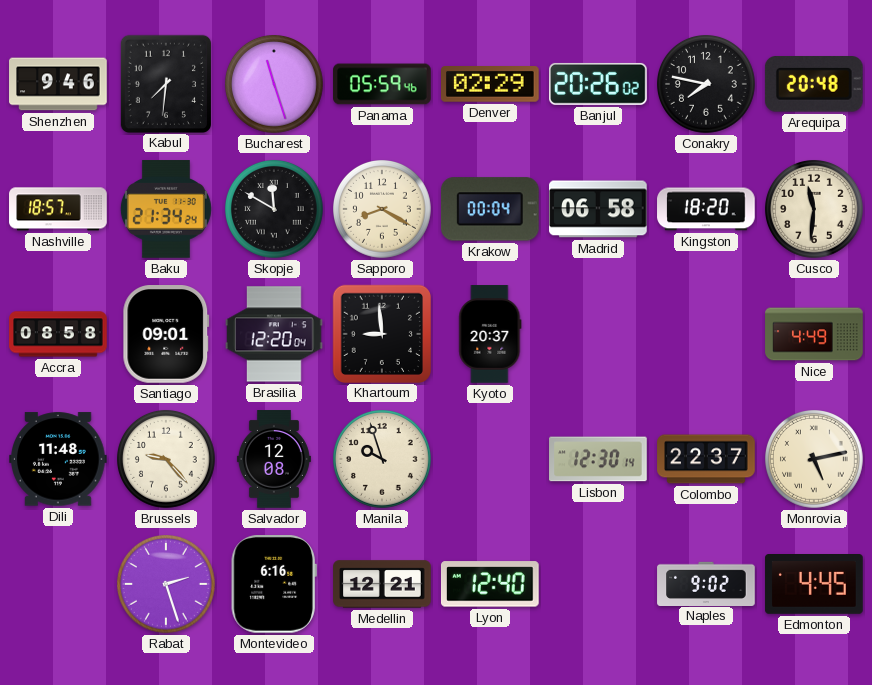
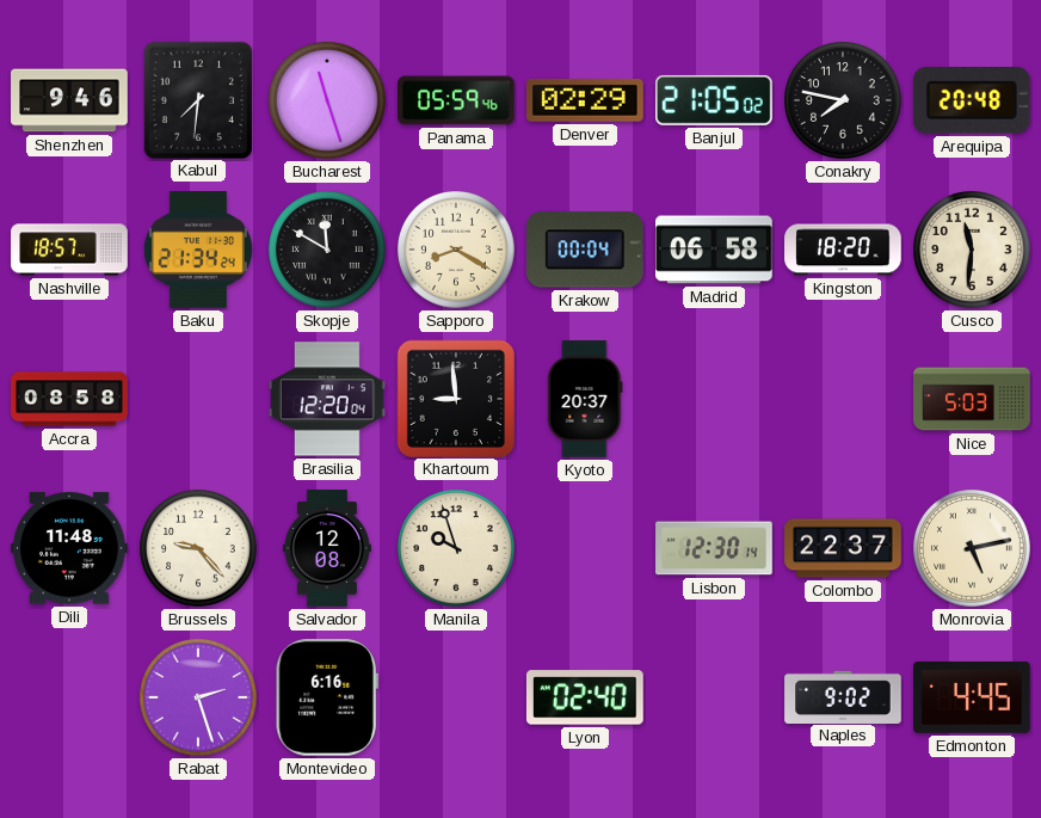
Banjul: 20:26 -> 21:05 (715, 100)
Santiago: 09:01 -> none (166, 335)
Nice: 4:49 -> 5:03 (972, 399)
Medellin: 12:21 -> none (382, 584)
Lyon: 12:40 -> 02:40 (585, 697)
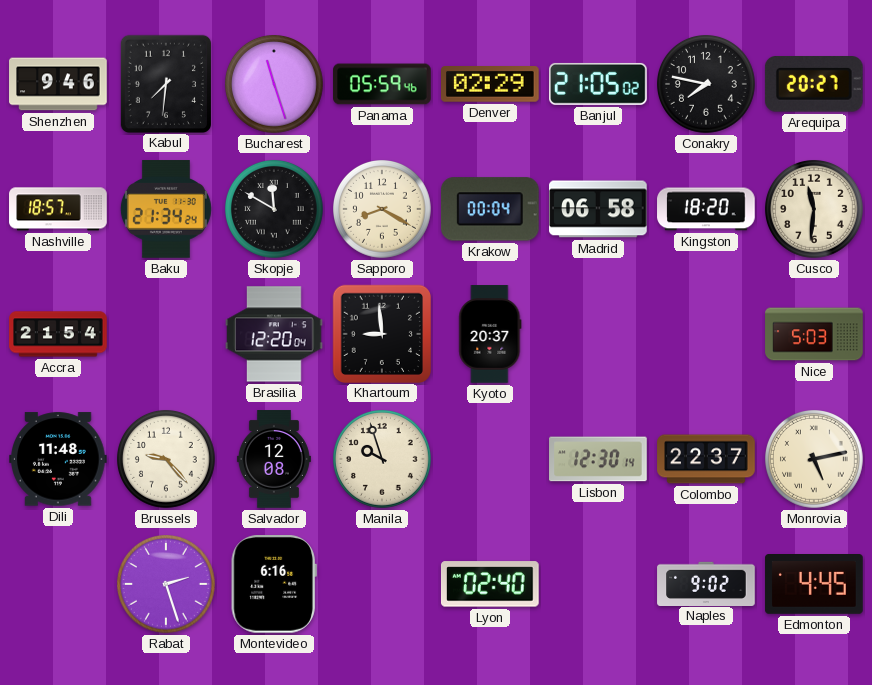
Arequipa: 20:48 -> 20:27 (814, 85)
Accra: 08:58 -> 21:54 (58, 334)
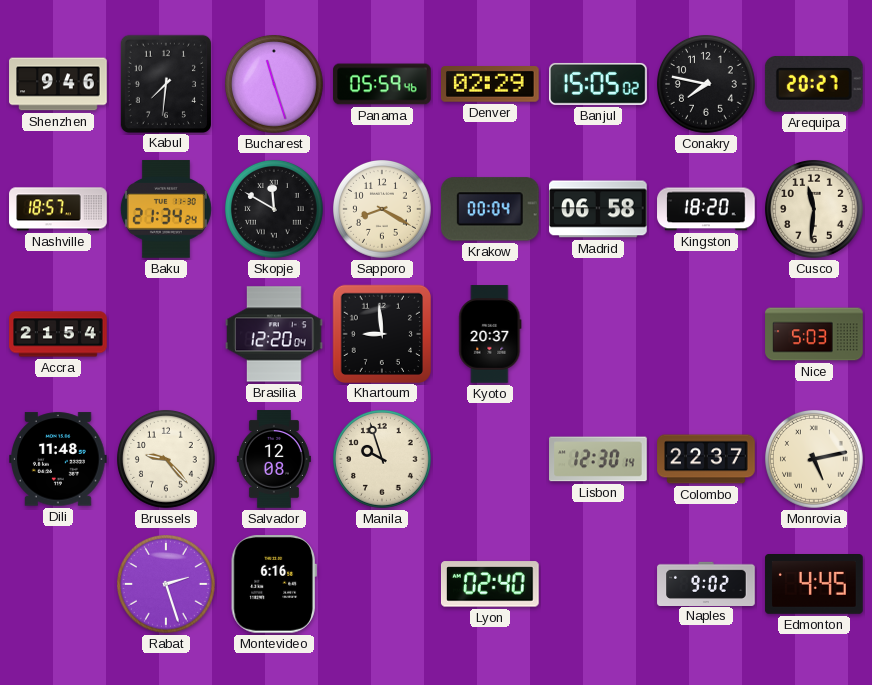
Banjul: 21:05 -> 15:05 (599, 84)
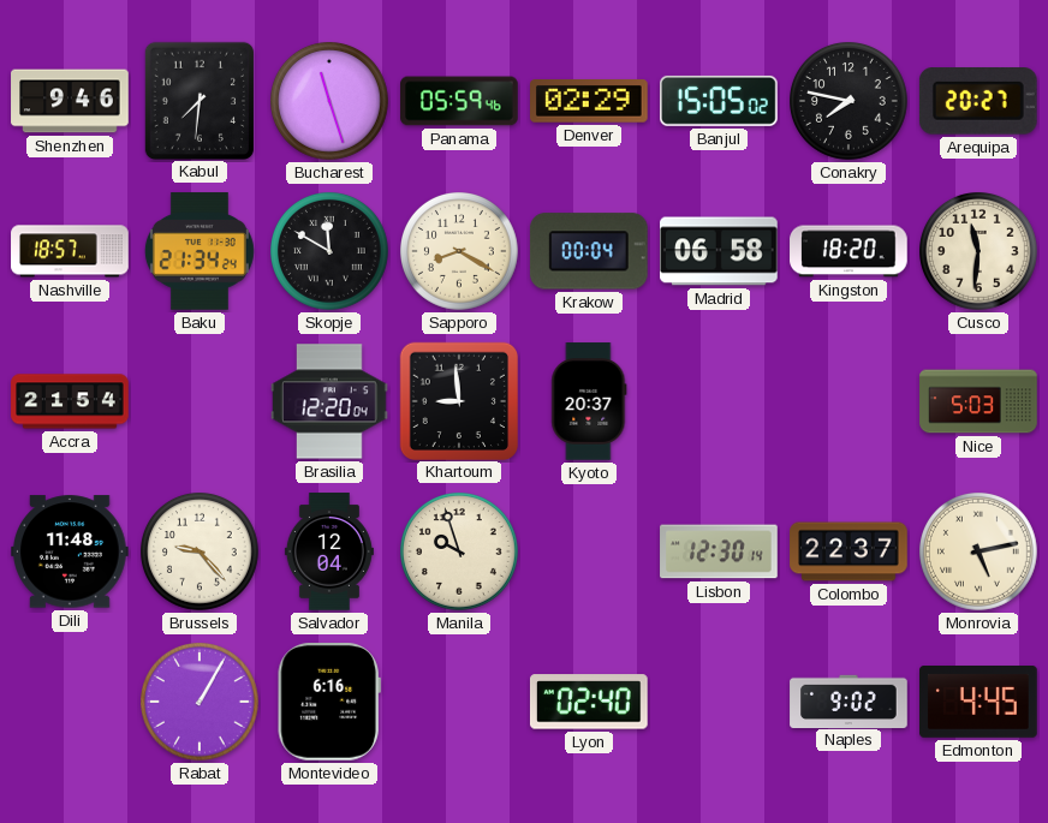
Salvador: 12:08 -> 12:04 (329, 551)
Rabat: 2:27 -> 1:05 (201, 703)
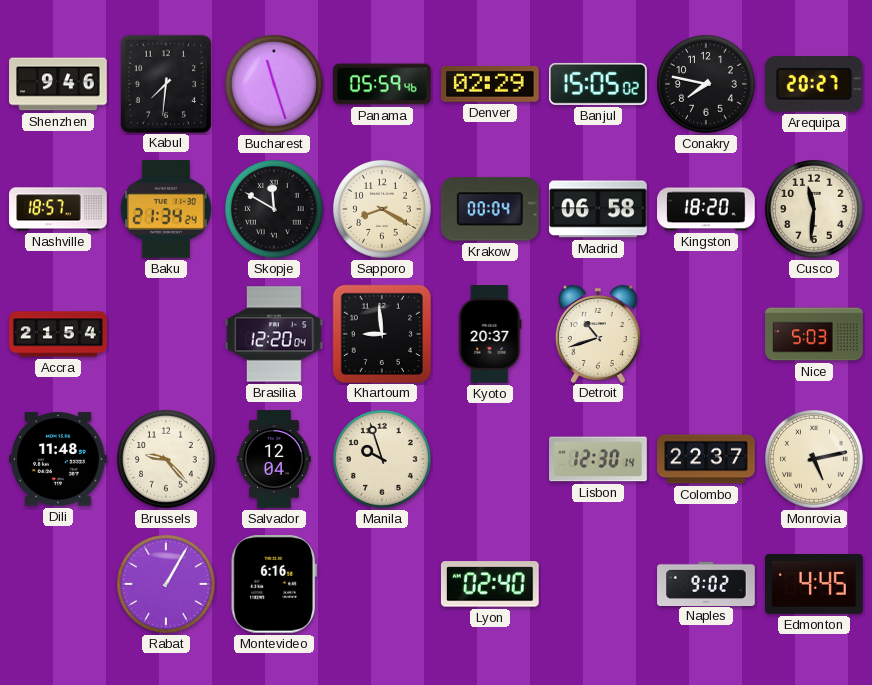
Detroit: none -> 10:42 (598, 334)
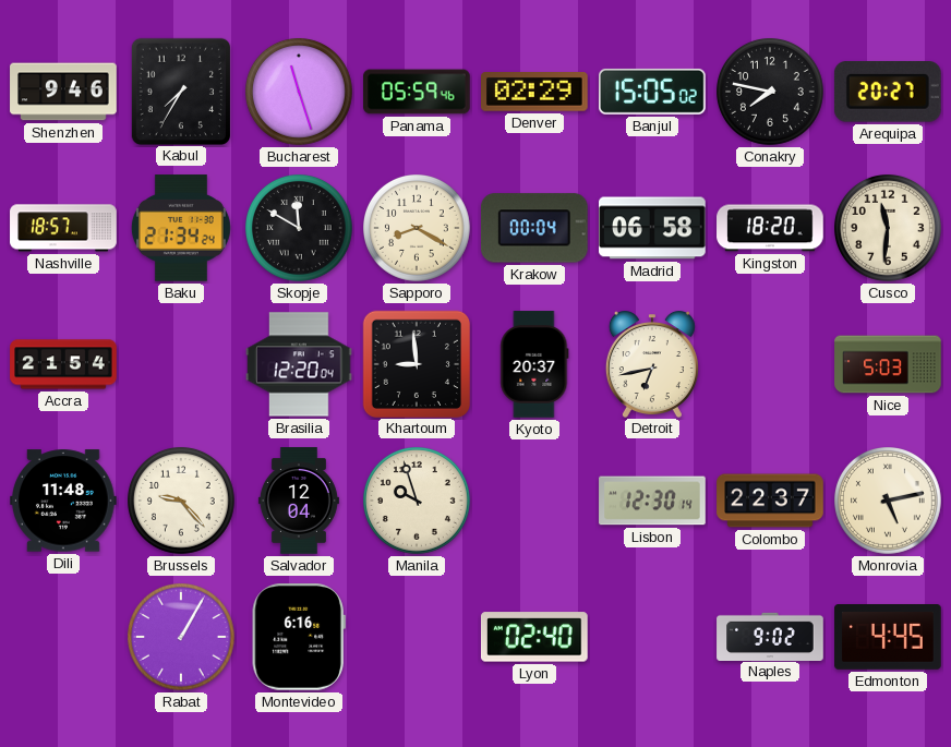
Kabul: 7:31 -> 7:35 (180, 91)
Detroit: 10:42 -> 6:43 (652, 364)
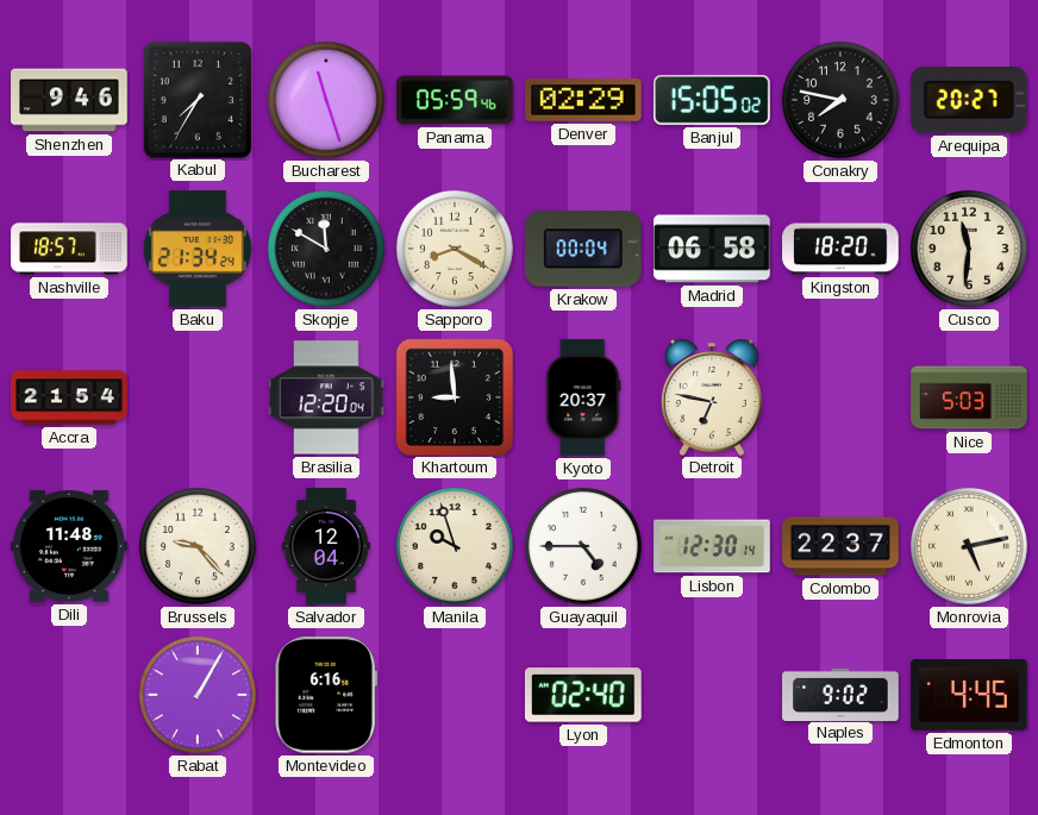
Detroit: 6:43 -> 6:47 (712, 397)
Guayaquil: none -> 4:45 (584, 547)
